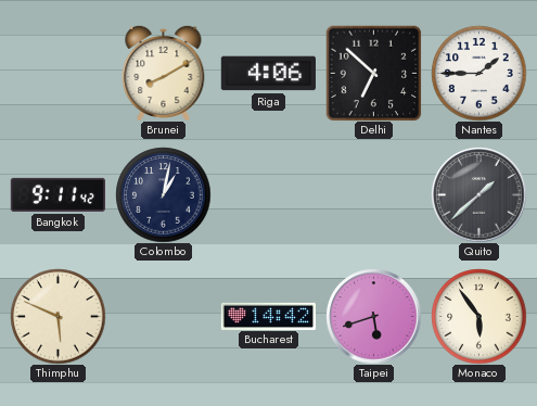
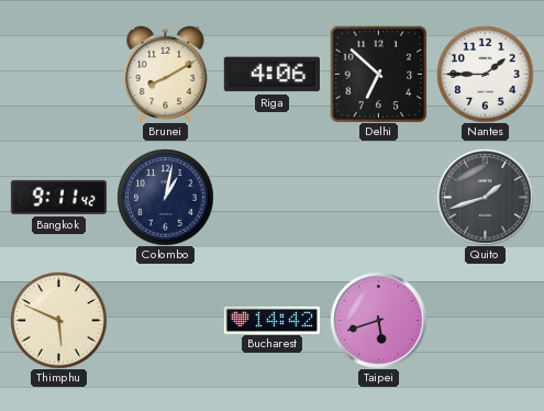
Quito: 1:38 -> 1:42 (485, 197)
Monaco: 5:54 -> none (478, 316)
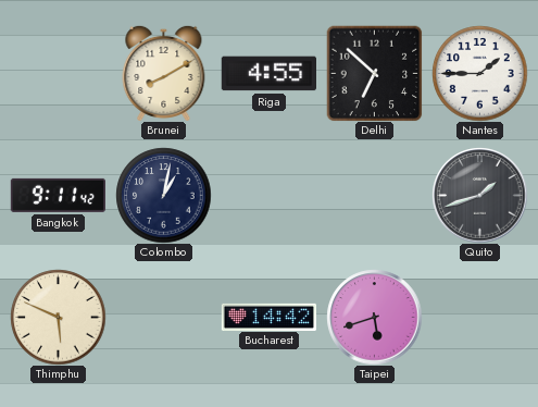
Riga: 4:06 -> 4:55 (268, 74)
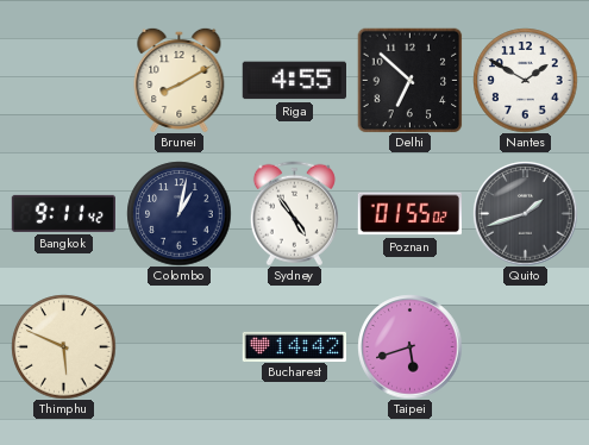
Nantes: 1:45 -> 1:50 (525, 80)
Sydney: none -> 4:54 (294, 213)
Poznan: none -> 01:55 (409, 214)
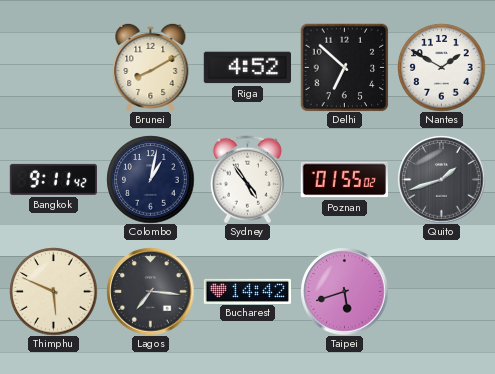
Riga: 4:55 -> 4:52 (247, 68)
Lagos: none -> 7:16 (150, 291)
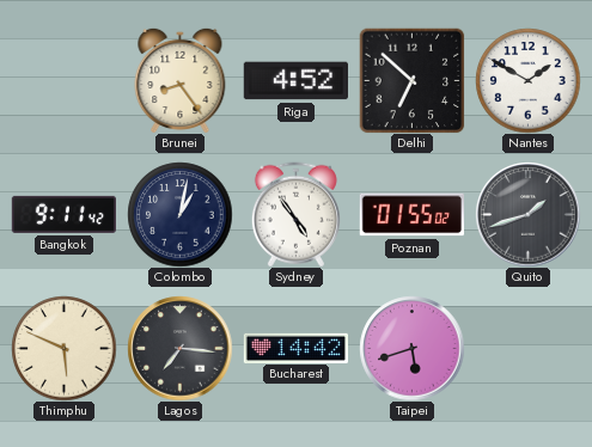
Brunei: 8:10 -> 8:24 (181, 80)
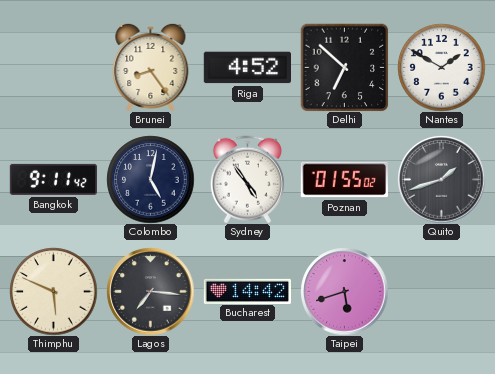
Colombo: 1:02 -> 5:02 (150, 179)
